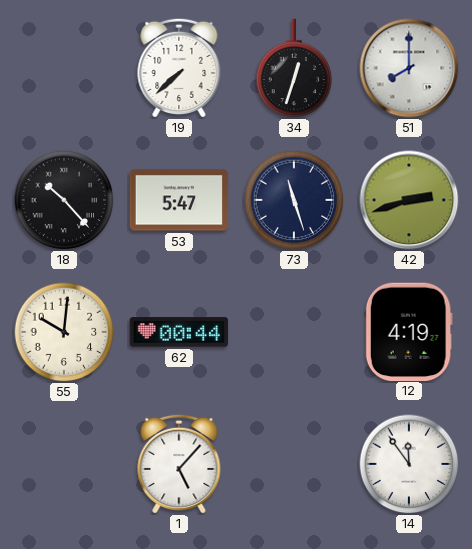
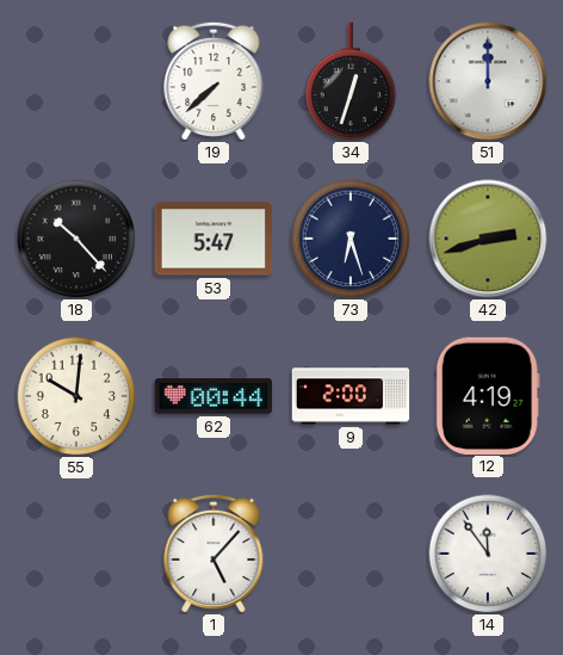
51: 8:00 -> 12:00 (488, 81)
73: 11:27 -> 6:27 (351, 239)
9: none -> 2:00 (351, 396)
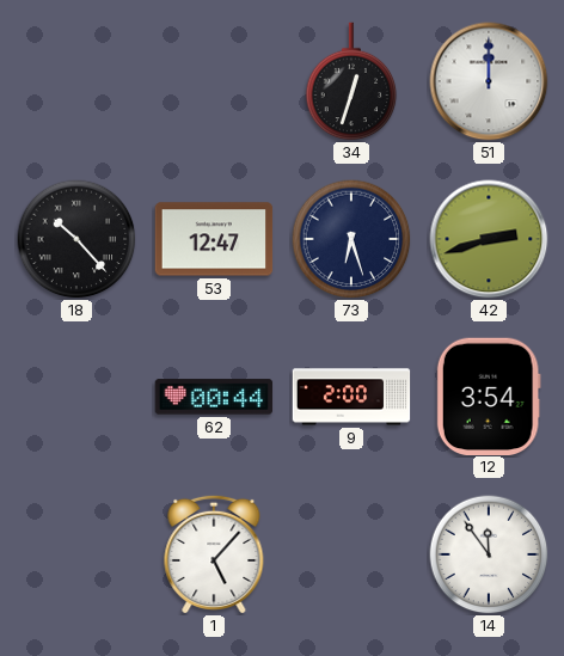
19: 7:38 -> none (214, 80)
53: 5:47 -> 12:47 (214, 239)
55: 10:01 -> none (76, 396)
12: 4:19 -> 3:54 (489, 396)
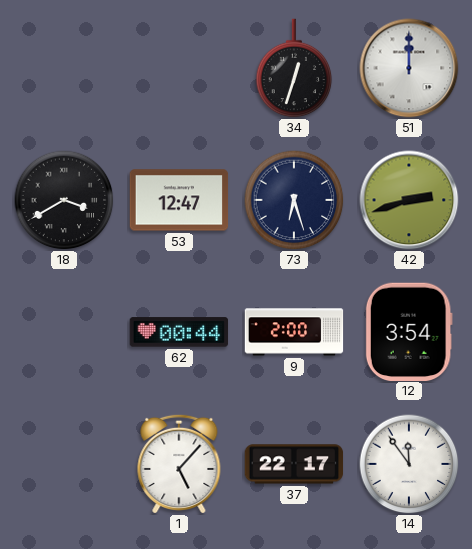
18: 10:23 -> 3:40 (64, 200)
37: none -> 22:17 (294, 464)
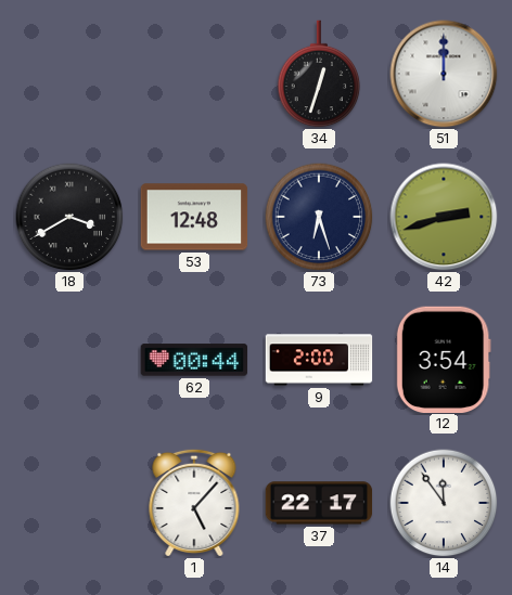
53: 12:47 -> 12:48 (194, 217)
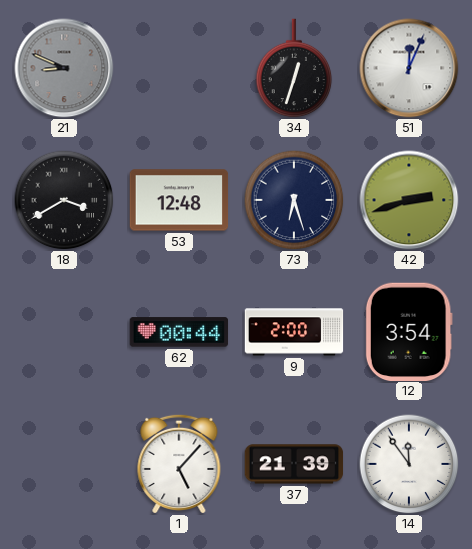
21: none -> 8:49 (64, 68)
51: 12:00 -> 12:04 (409, 68)
37: 22:17 -> 21:39 (294, 464)
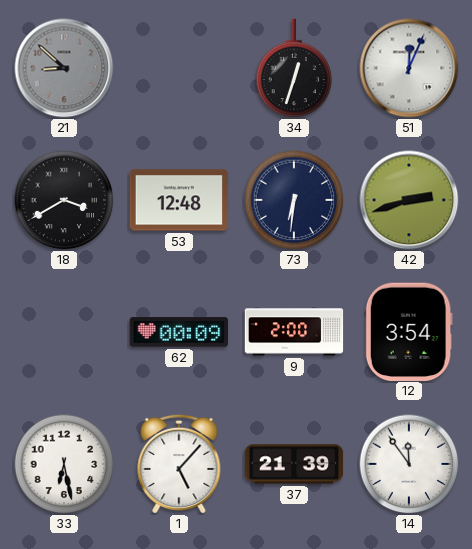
21: 8:49 -> 8:52 (64, 68)
73: 6:27 -> 6:31 (294, 200)
62: 00:44 -> 00:09 (179, 332)
33: none -> 6:28 (64, 464)
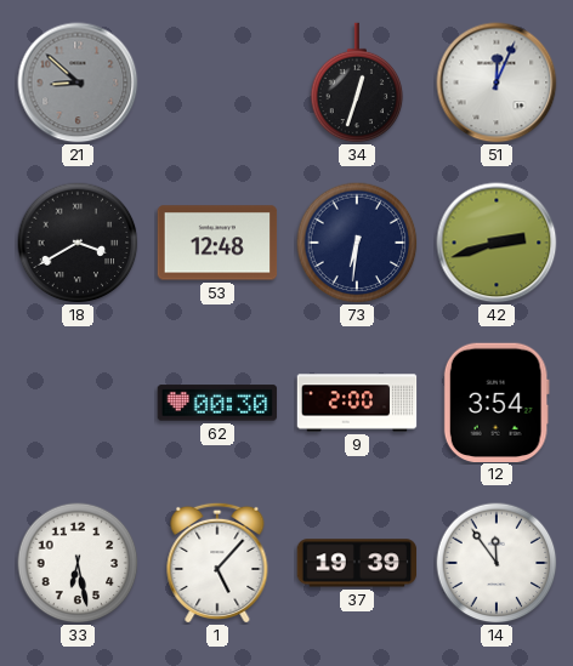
62: 00:09 -> 00:30 (217, 403)
37: 21:39 -> 19:39 (357, 563)
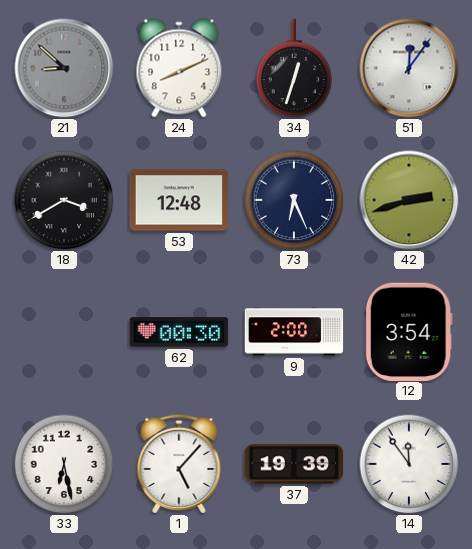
24: none -> 8:11 (179, 68)
51: 12:04 -> 12:06 (409, 68)
73: 6:31 -> 6:26 (294, 200)
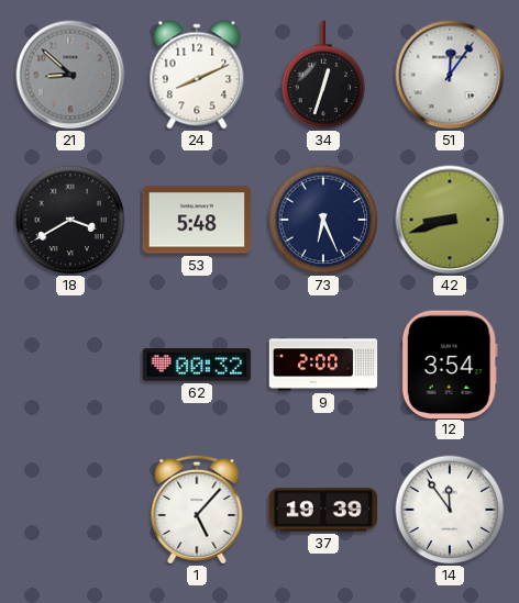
53: 12:48 -> 5:48 (197, 220)
42: 2:42 -> 8:42 (450, 220)
62: 00:30 -> 00:32 (197, 365)
33: 6:28 -> none (64, 464)
